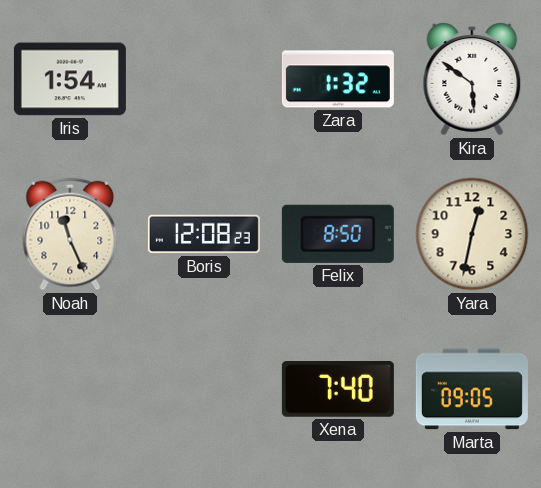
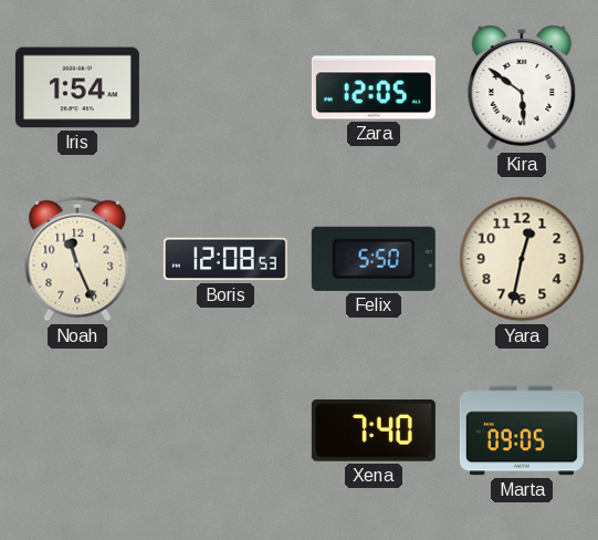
Zara: 1:32 -> 12:05 (374, 87)
Boris: 12:08:23 -> 12:08:53 (225, 259)
Felix: 8:50 -> 5:50 (374, 259)
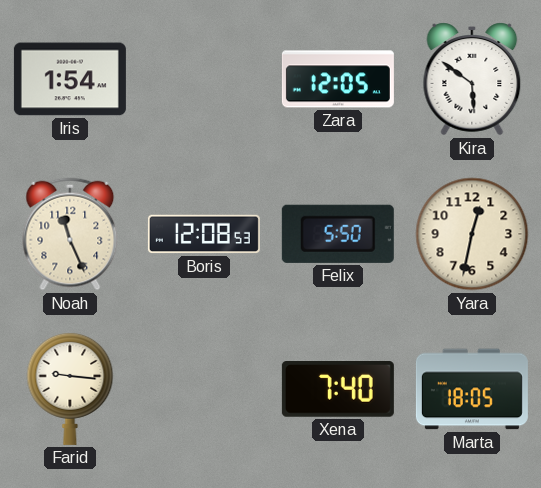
Farid: none -> 9:16 (70, 388)
Marta: 09:05 -> 18:05 (472, 389)
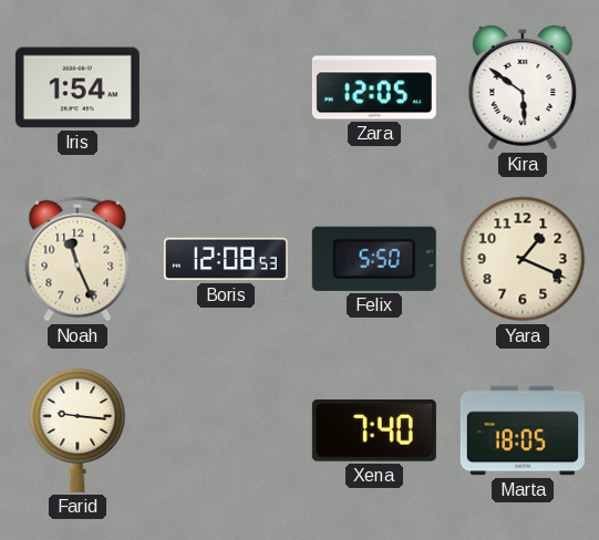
Yara: 12:32 -> 1:19 (523, 259)
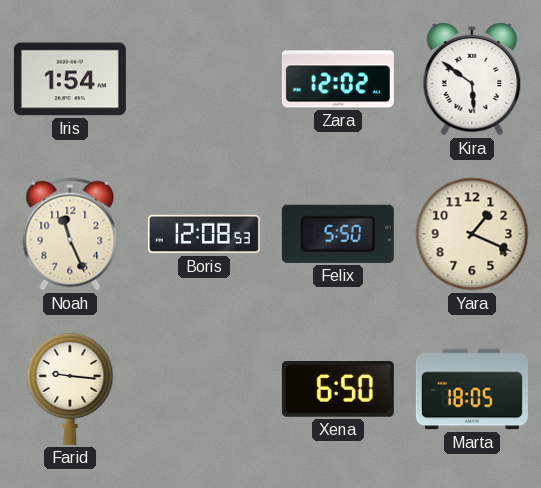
Zara: 12:05 -> 12:02 (338, 79)
Xena: 7:40 -> 6:50 (338, 390)
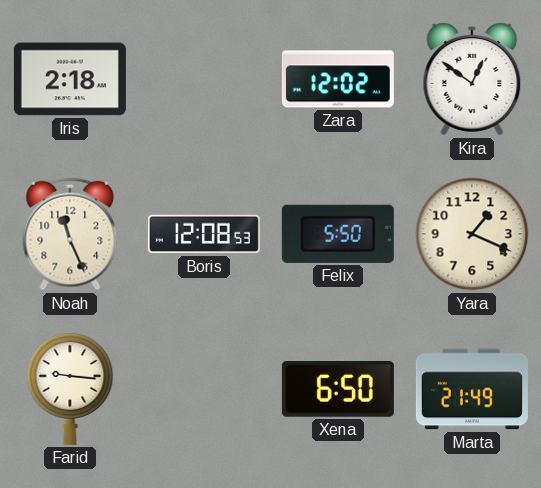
Iris: 1:54 -> 2:18 (70, 79)
Kira: 5:51 -> 12:51 (472, 79)
Marta: 18:05 -> 21:49 (472, 389)
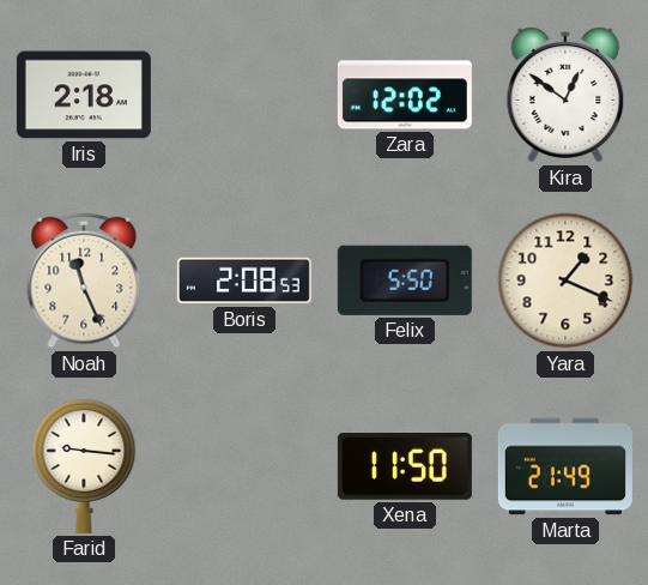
Boris: 12:08 -> 2:08 (244, 281)
Xena: 6:50 -> 11:50 (405, 468)
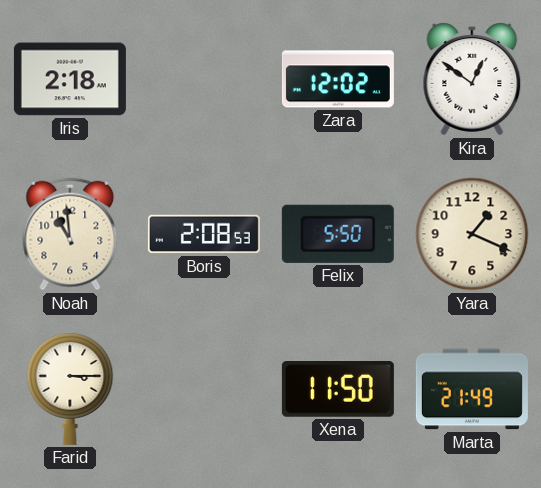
Noah: 11:26 -> 10:59 (70, 234)
Farid: 9:16 -> 3:15 (70, 388)
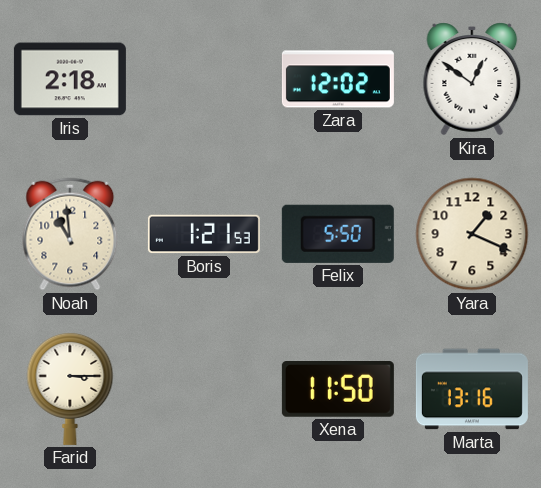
Boris: 2:08 -> 1:21 (204, 234)
Marta: 21:49 -> 13:16 (472, 389)
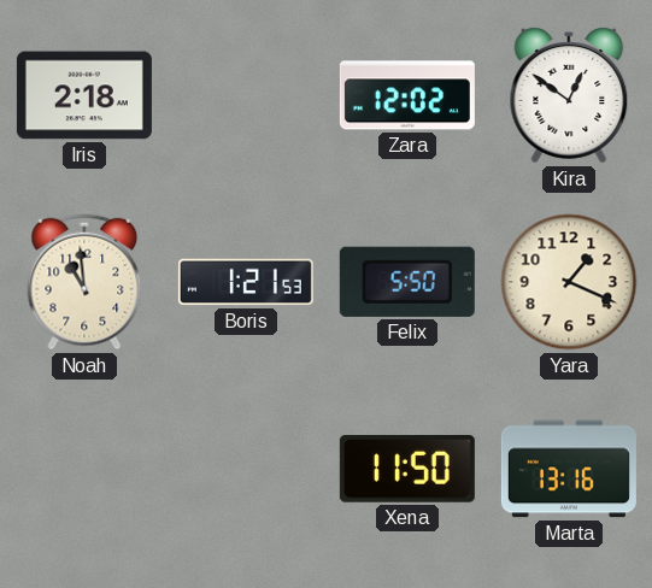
Farid: 3:15 -> none (70, 388)
